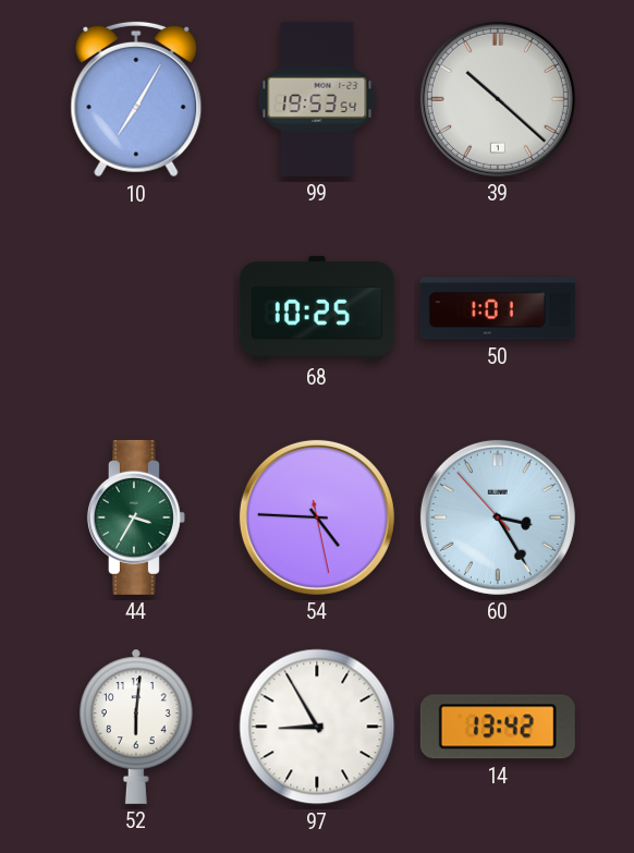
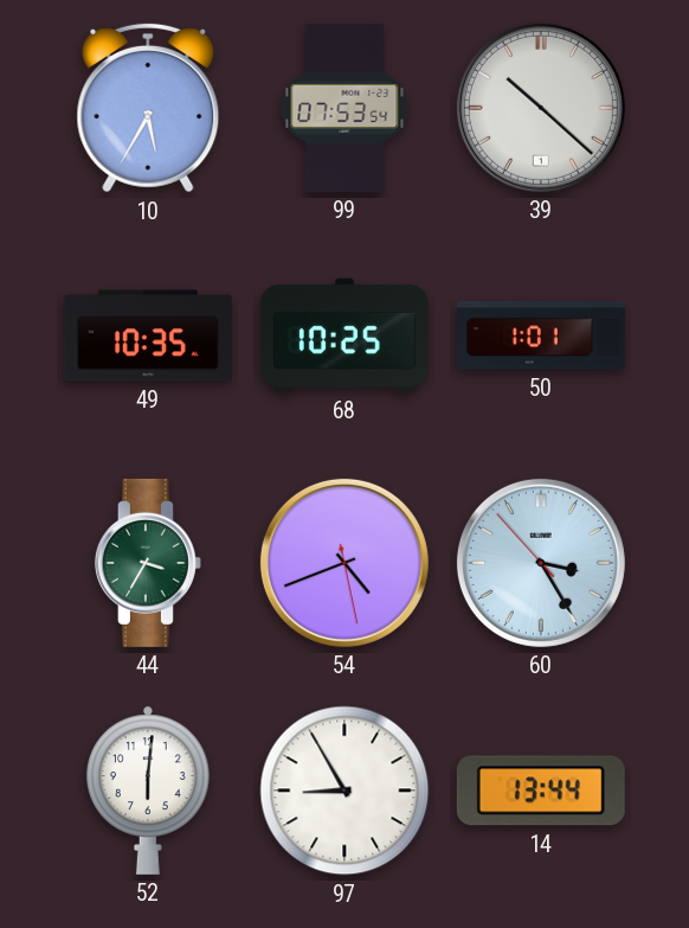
10: 7:05 -> 5:35 (148, 108)
99: 19:53 -> 07:53 (344, 108)
49: none -> 10:35 (148, 335)
54: 4:45 -> 4:41 (344, 563)
14: 13:42 -> 13:44 (541, 791)
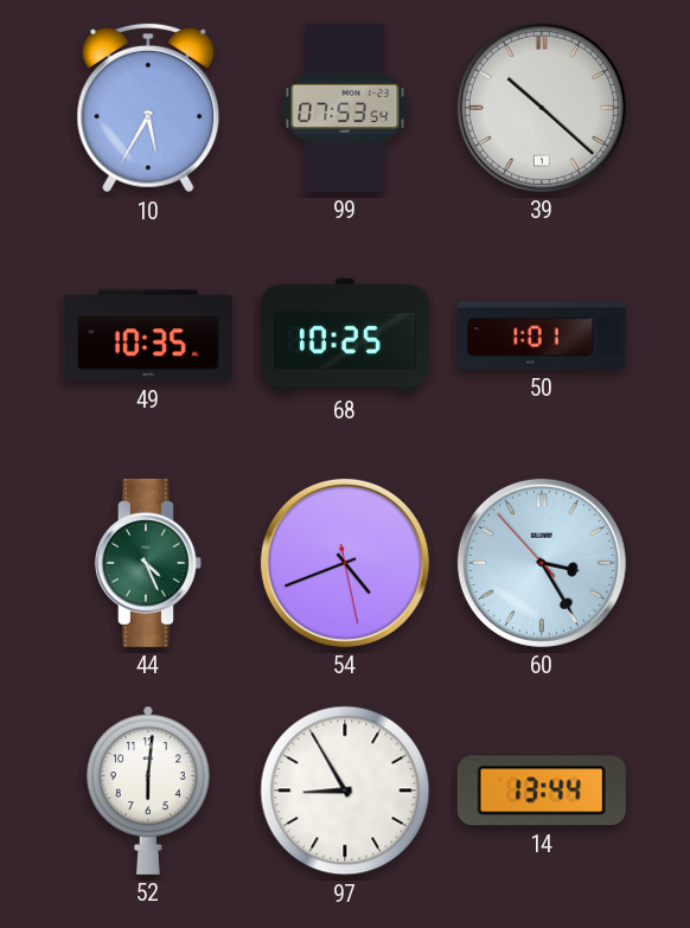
44: 3:35 -> 4:26 (148, 563)
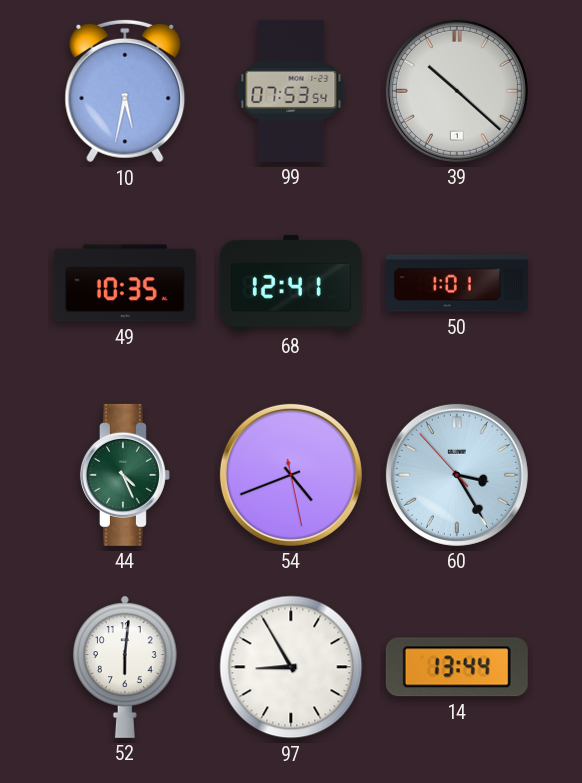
10: 5:35 -> 5:32 (125, 91)
68: 10:25 -> 12:41 (291, 283)
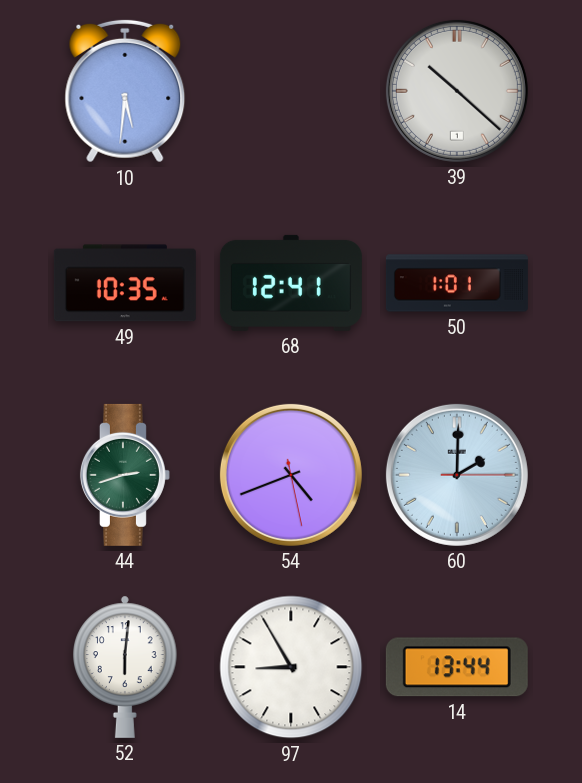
10: 5:32 -> 5:31 (125, 91)
99: 07:53 -> none (291, 91)
44: 4:26 -> 2:42 (125, 475)
60: 3:24 -> 2:00 (457, 475)
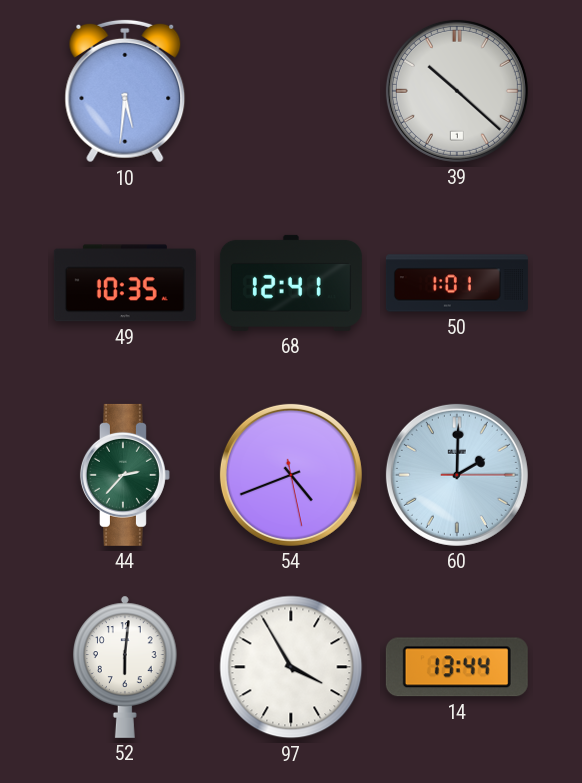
44: 2:42 -> 2:37 (125, 475)
97: 8:55 -> 3:55 (291, 667)
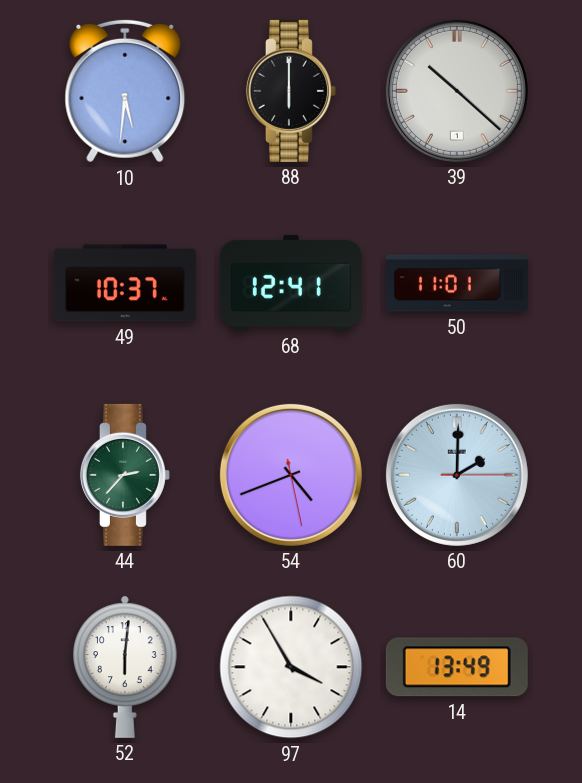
88: none -> 6:00 (291, 91)
49: 10:35 -> 10:37 (125, 283)
50: 1:01 -> 11:01 (457, 283)
14: 13:44 -> 13:49 (457, 667)
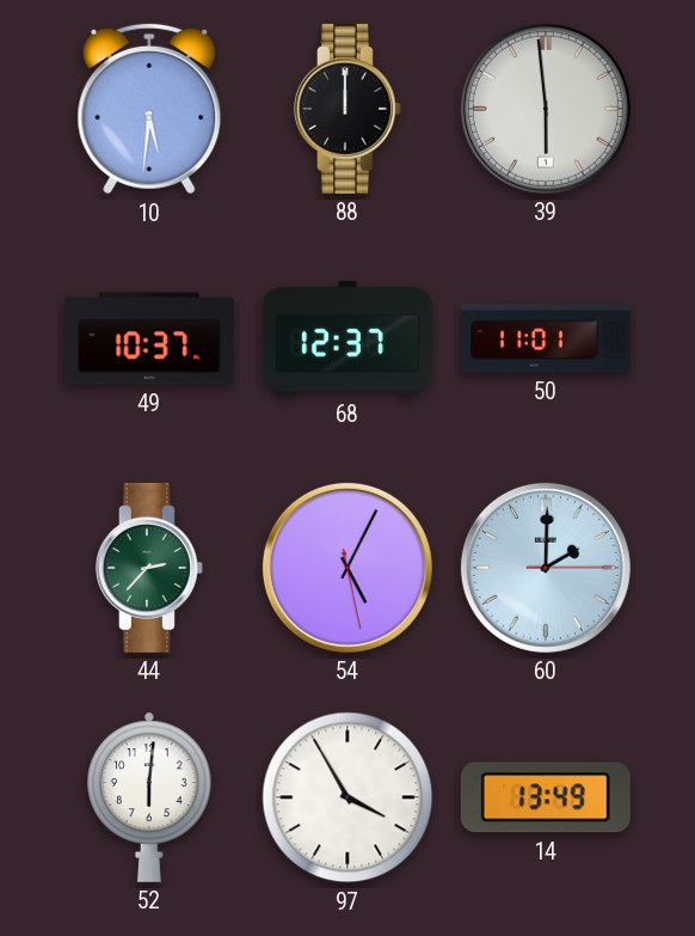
88: 6:00 -> 12:00 (347, 109)
39: 10:22 -> 5:59 (546, 109)
68: 12:41 -> 12:37 (347, 338)
54: 4:41 -> 5:04 (347, 568)
